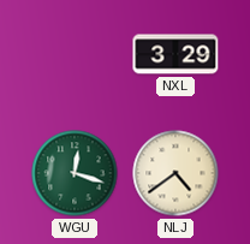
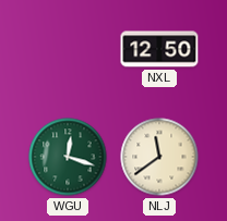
NXL: 3:29 -> 12:50 (159, 49)
NLJ: 4:39 -> 11:39 (159, 157)
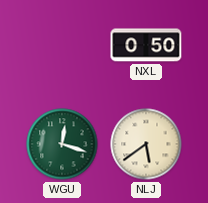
NXL: 12:50 -> 0:50 (146, 45)
NLJ: 11:39 -> 5:39 (146, 144)
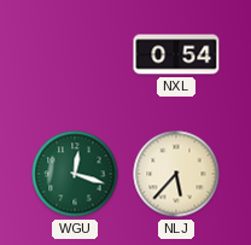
NXL: 0:50 -> 0:54 (176, 54)
NLJ: 5:39 -> 5:37 (176, 174)
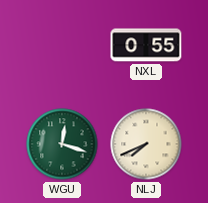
NXL: 0:54 -> 0:55 (146, 45)
NLJ: 5:37 -> 7:41 (146, 144)
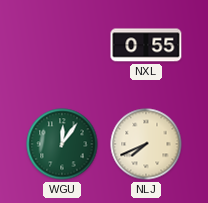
WGU: 12:18 -> 12:06 (62, 144)
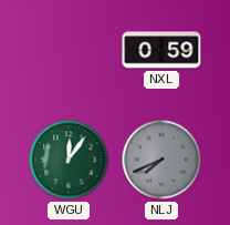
NXL: 0:55 -> 0:59 (161, 50)
NLJ dial: cream -> grey (161, 160)
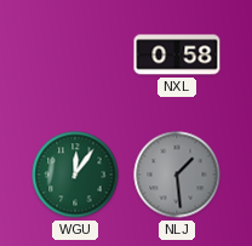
NXL: 0:59 -> 0:58 (177, 55)
NLJ: 7:41 -> 1:29 (177, 175)
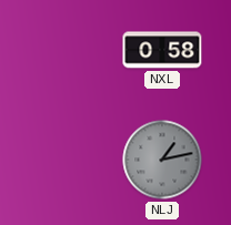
WGU: 12:06 -> none (75, 175)
NLJ: 1:29 -> 1:13 (162, 160)
